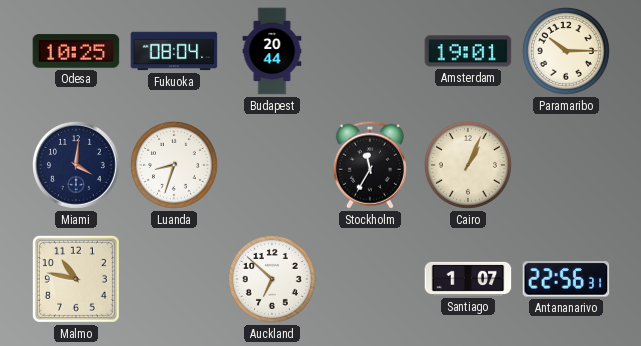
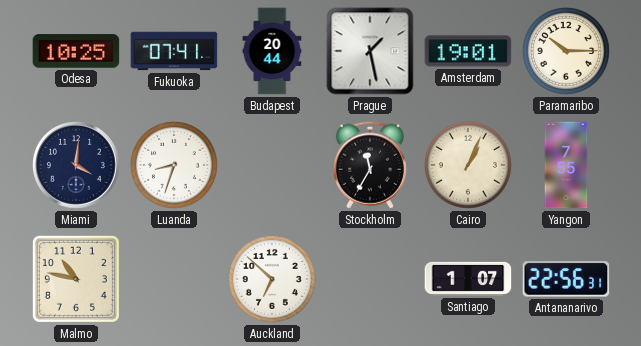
Fukuoka: 08:04 -> 07:41 (174, 51)
Prague: none -> 1:28 (370, 51)
Yangon: none -> 7:55 (566, 165)
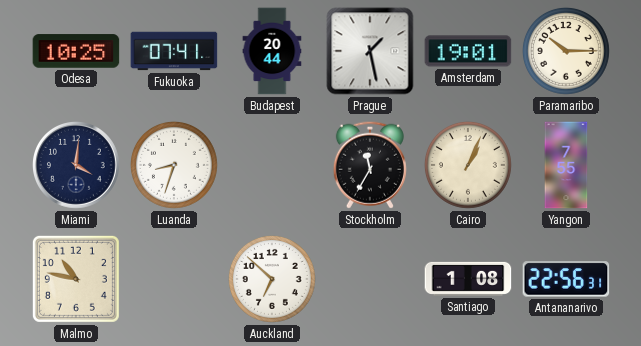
Santiago: 1:07 -> 1:08 (468, 279)
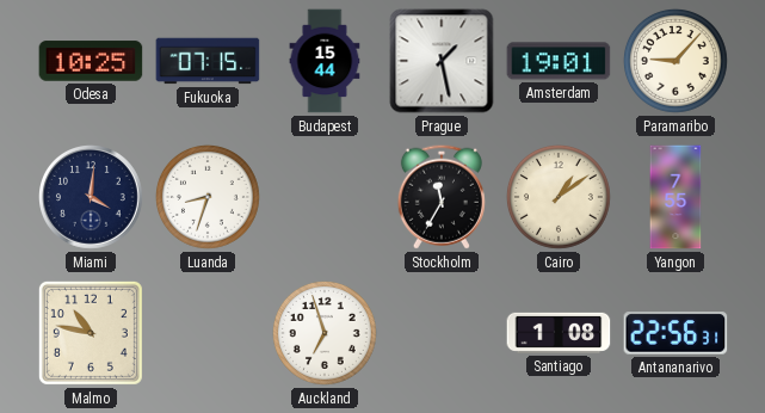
Fukuoka: 07:41 -> 07:15 (208, 61)
Budapest: 20:44 -> 15:44 (325, 61)
Paramaribo: 10:15 -> 9:07 (675, 61)
Cairo: 1:04 -> 1:09 (559, 197)
Auckland: 6:52 -> 6:57 (325, 333)
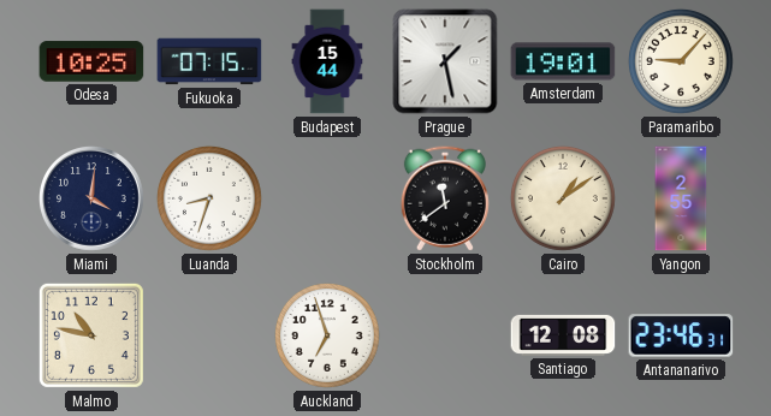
Stockholm: 11:35 -> 11:39 (445, 198)
Yangon: 7:55 -> 2:55 (681, 198)
Santiago: 1:08 -> 12:08 (563, 335)
Antananarivo: 22:56 -> 23:46 (681, 335)
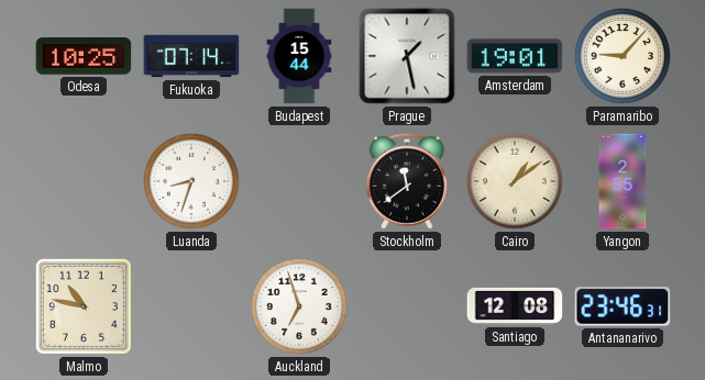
Fukuoka: 07:15 -> 07:14 (191, 56)
Miami: 4:01 -> none (93, 200)
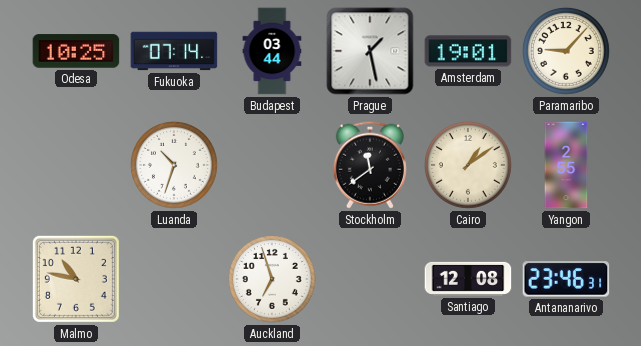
Budapest: 15:44 -> 03:44 (272, 51)
Luanda: 8:33 -> 10:33 (174, 165)
